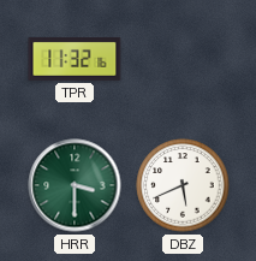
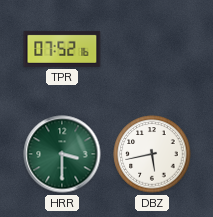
TPR: 11:32 -> 07:52 (62, 49)
DBZ: 5:41 -> 5:43 (152, 154)
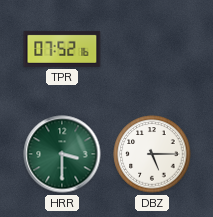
DBZ: 5:43 -> 5:15 (152, 154)
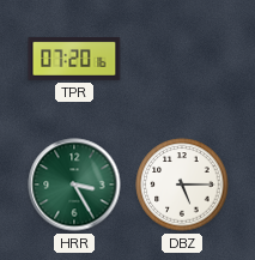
TPR: 07:52 -> 07:20 (74, 59)
HRR: 3:30 -> 3:25 (74, 185)
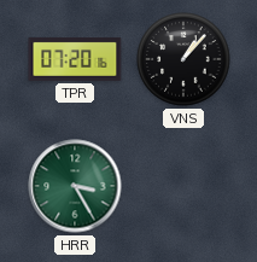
VNS: none -> 1:07 (183, 59)
DBZ: 5:15 -> none (182, 185)
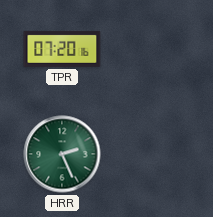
VNS: 1:07 -> none (183, 59)
HRR: 3:25 -> 2:26 (62, 154)
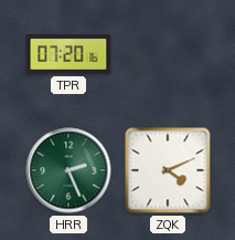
ZQK: none -> 4:11 (168, 170)
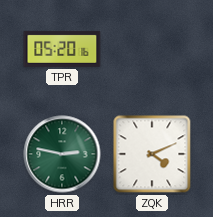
TPR: 07:20 -> 05:20 (62, 49)
HRR: 2:26 -> 2:47 (62, 154)
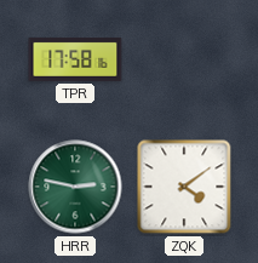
TPR: 05:20 -> 17:58 (75, 59)
ZQK: 4:11 -> 4:09 (184, 187)
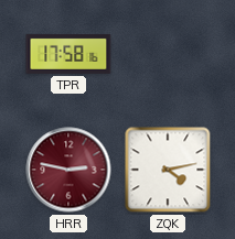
HRR dial: green -> burgundy (68, 170)
ZQK: 4:09 -> 4:13 (168, 170)
